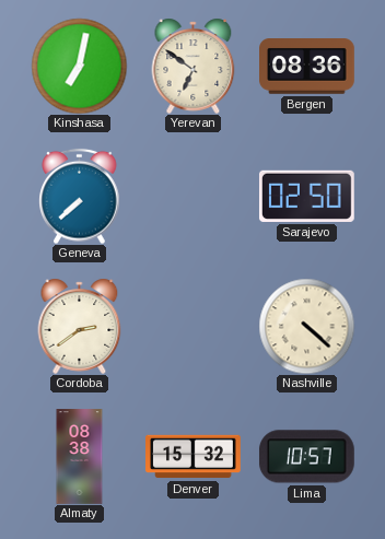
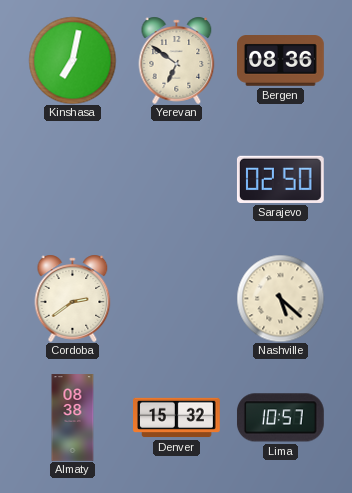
Geneva: 7:38 -> none (80, 196)
Nashville: 4:22 -> 5:22 (280, 298)
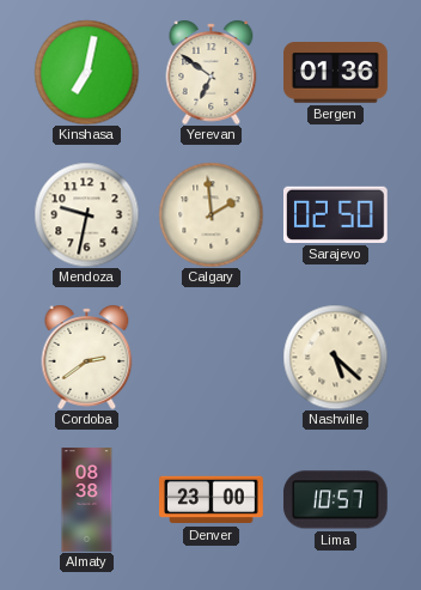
Bergen: 08:36 -> 01:36 (336, 73)
Mendoza: none -> 9:32 (86, 214)
Calgary: none -> 1:59 (210, 214)
Denver: 15:32 -> 23:00 (212, 500)
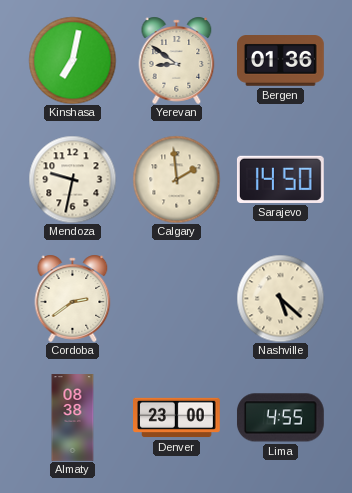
Yerevan: 6:51 -> 8:51 (177, 60)
Sarajevo: 02:50 -> 14:50 (280, 179)
Lima: 10:57 -> 4:55 (280, 418)
